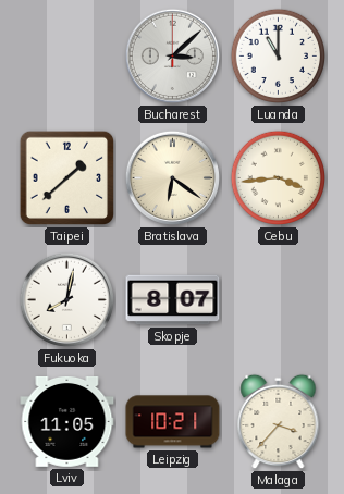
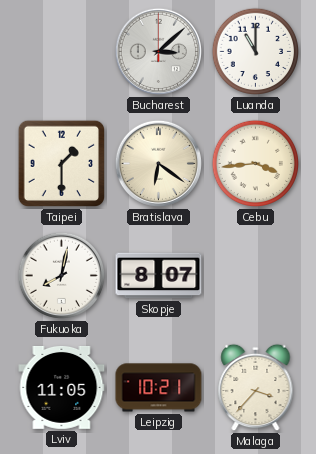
Taipei: 1:38 -> 1:30 (62, 164)
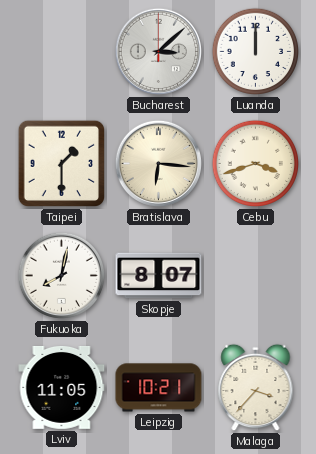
Luanda: 11:00 -> 12:00 (256, 52)
Bratislava: 6:21 -> 6:16 (158, 163)
Cebu: 3:44 -> 3:42 (256, 164)
